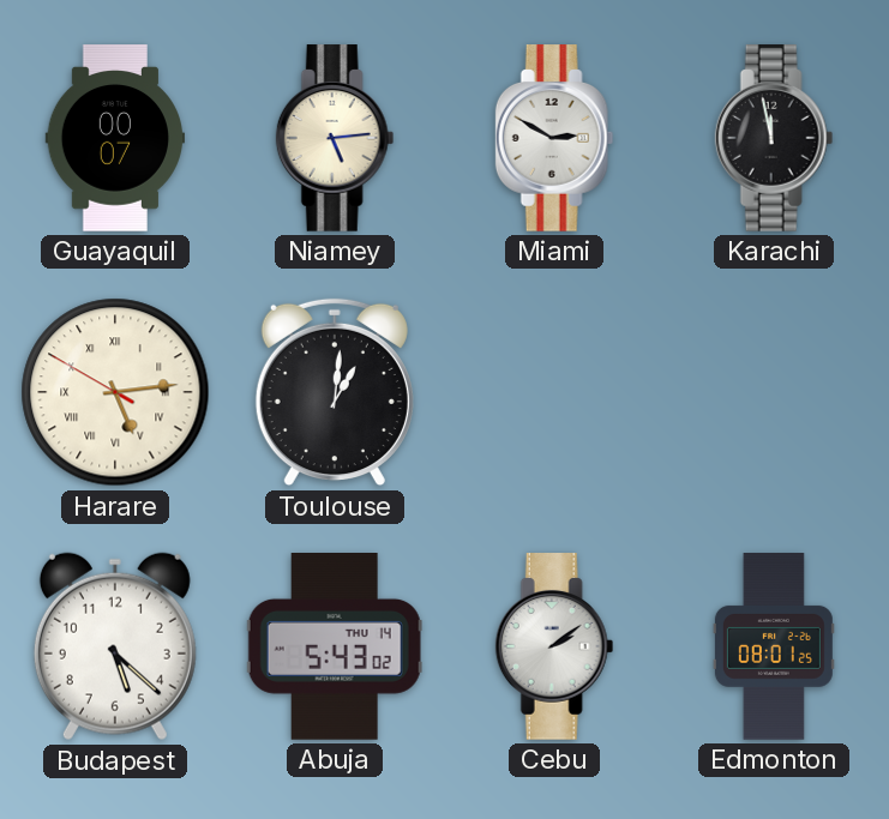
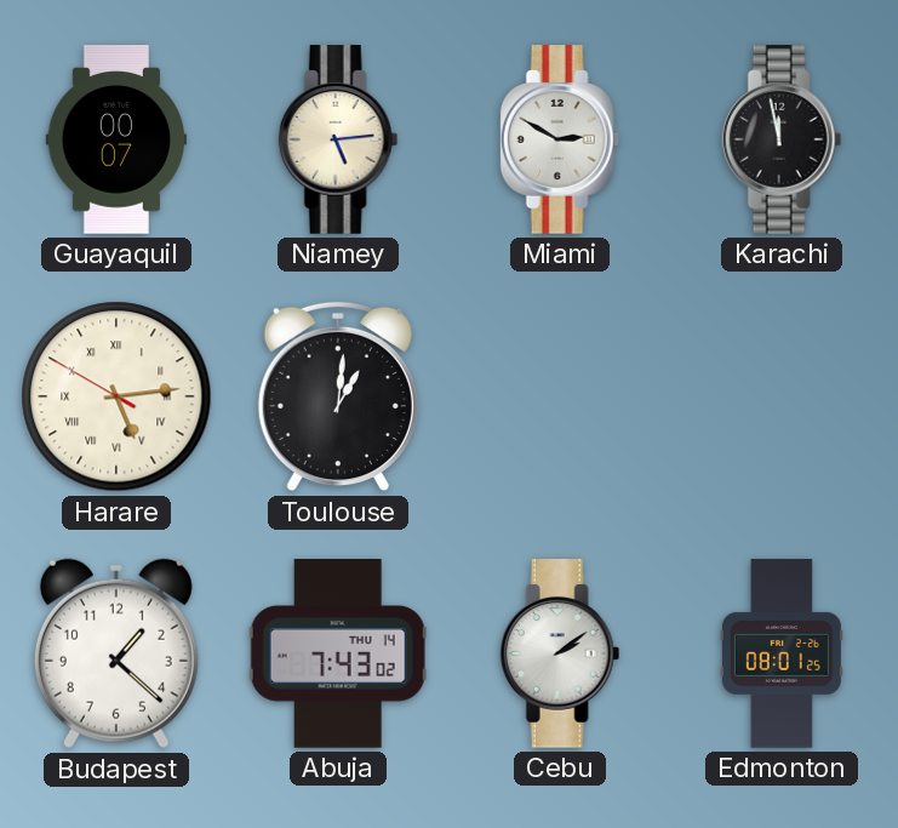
Budapest: 5:22 -> 1:22 (116, 653)
Abuja: 5:43 -> 7:43 (338, 653)
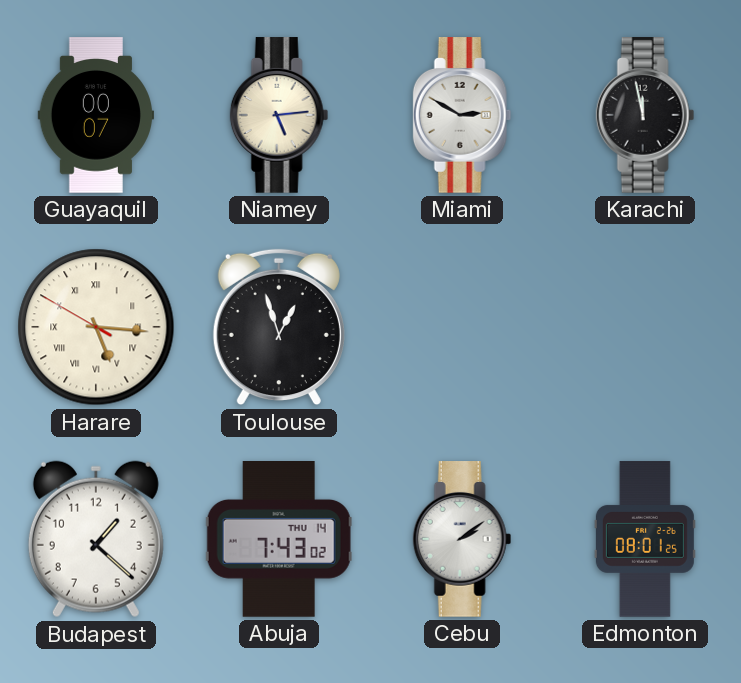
Harare: 5:13 -> 5:15 (96, 327)
Toulouse: 1:01 -> 12:57 (279, 327)
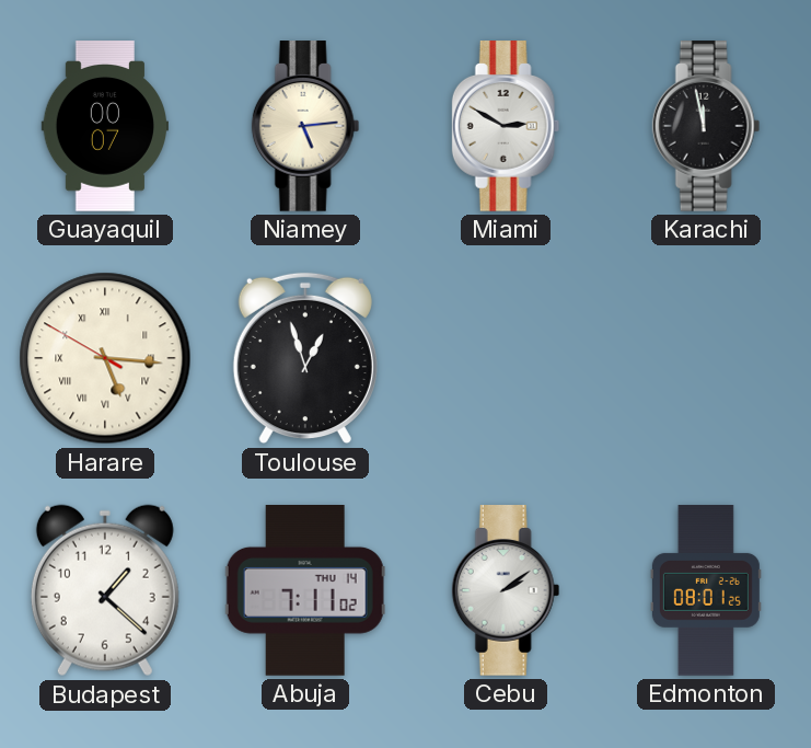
Abuja: 7:43 -> 7:11 (305, 590)
